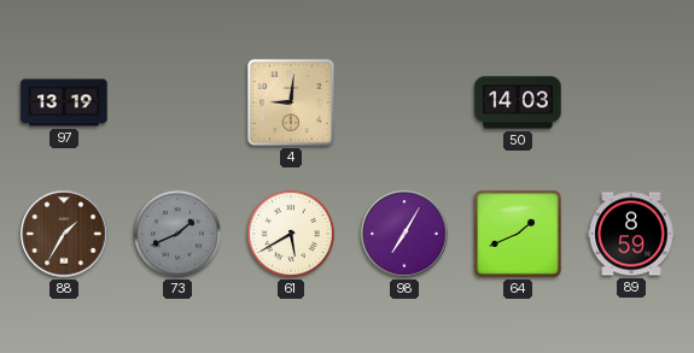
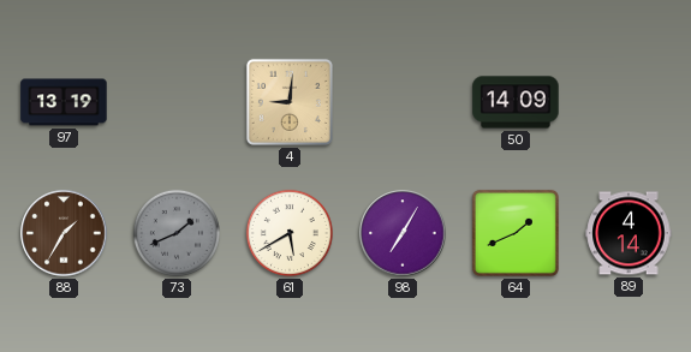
50: 14:03 -> 14:09 (516, 102)
89: 8:59 -> 4:14 (629, 233)
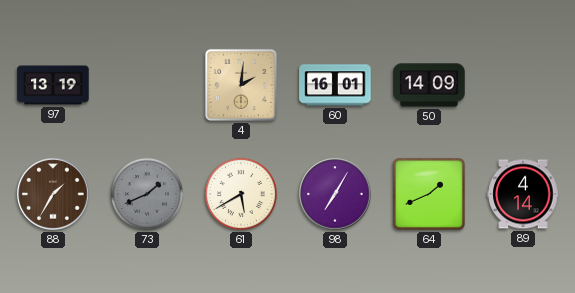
4: 9:01 -> 2:01 (241, 85)
60: none -> 16:01 (335, 85)
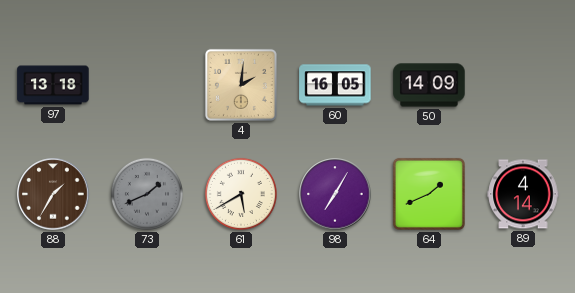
97: 13:19 -> 13:18 (53, 85)
60: 16:01 -> 16:05 (335, 85)
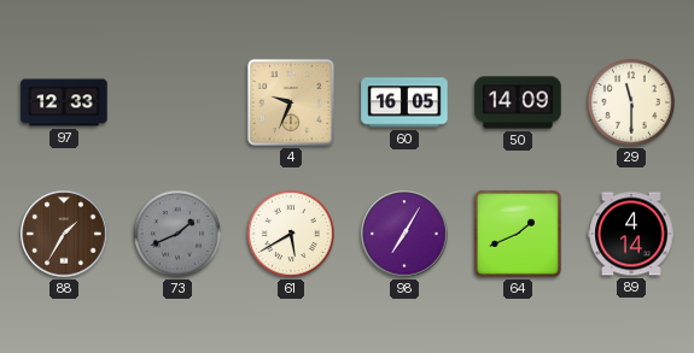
97: 13:18 -> 12:33 (64, 102)
4: 2:01 -> 9:34 (291, 102)
29: none -> 11:30 (631, 102)
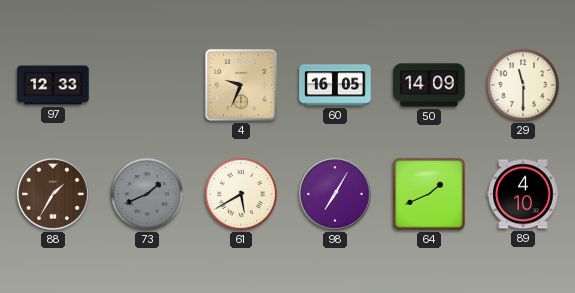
89: 4:14 -> 4:10 (523, 194)
